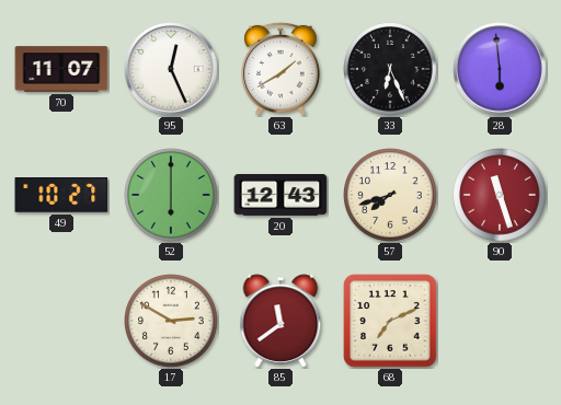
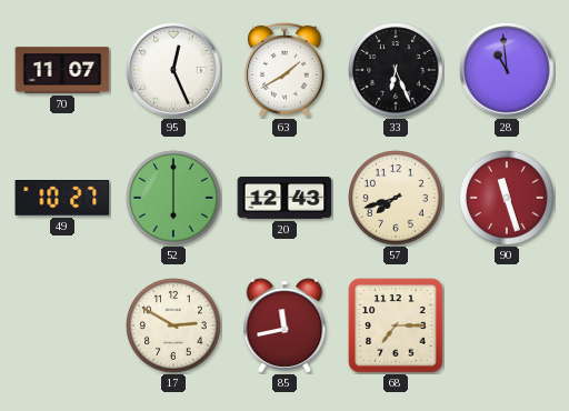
28: 5:59 -> 10:59 (507, 70)
85: 11:39 -> 11:43 (284, 325)
68: 7:11 -> 7:15 (396, 325)
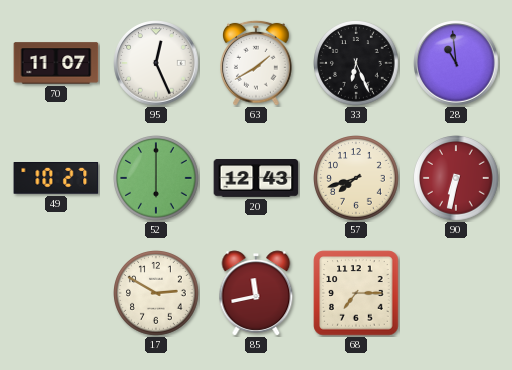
90: 11:27 -> 6:32 (456, 178)
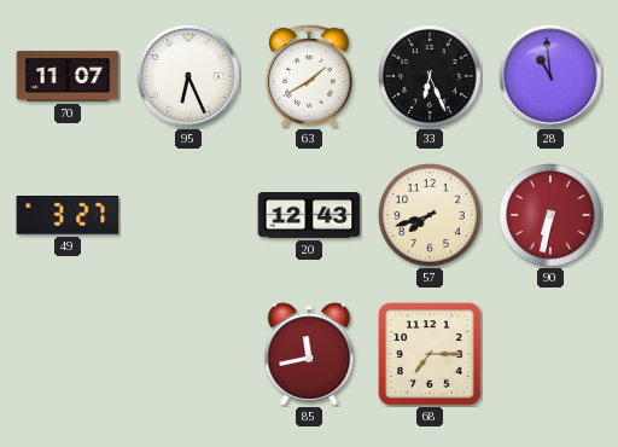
95: 12:26 -> 6:26 (188, 76)
49: 10:27 -> 3:27 (68, 216)
52: 6:00 -> none (156, 178)
17: 2:50 -> none (156, 293)
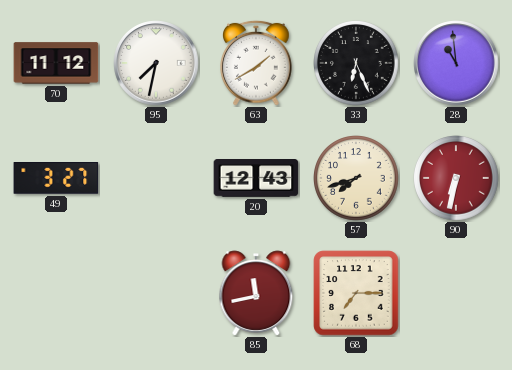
70: 11:07 -> 11:12 (56, 63)
95: 6:26 -> 7:32 (156, 63)
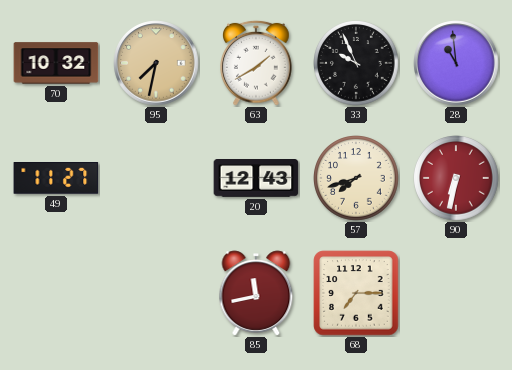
70: 11:12 -> 10:32 (56, 63)
95 dial: white -> champagne (156, 63)
33: 6:26 -> 9:56 (356, 63)
49: 3:27 -> 11:27 (56, 179)
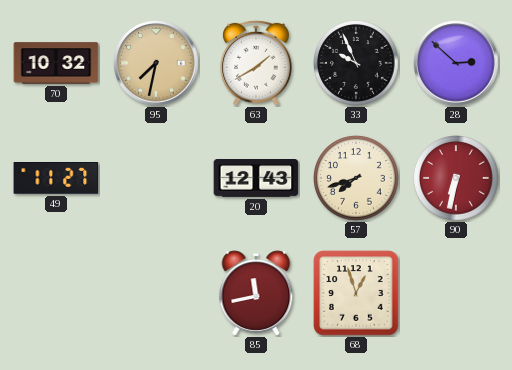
28: 10:59 -> 2:52 (456, 63)
68: 7:15 -> 12:57 (356, 293)
